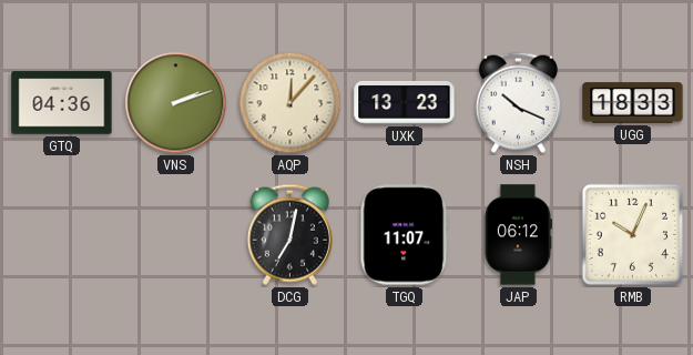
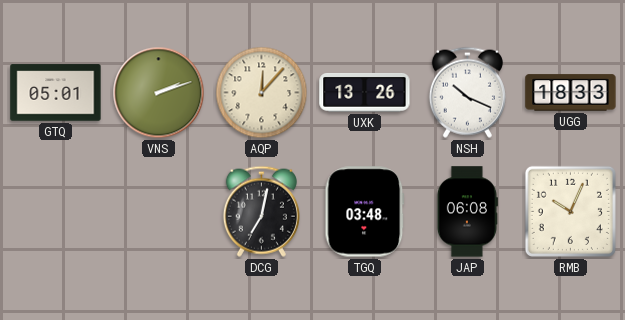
GTQ: 04:36 -> 05:01 (56, 93)
UXK: 13:23 -> 13:26 (365, 93)
TGQ: 11:07 -> 03:48 (365, 212)
JAP: 06:12 -> 06:08 (467, 212)
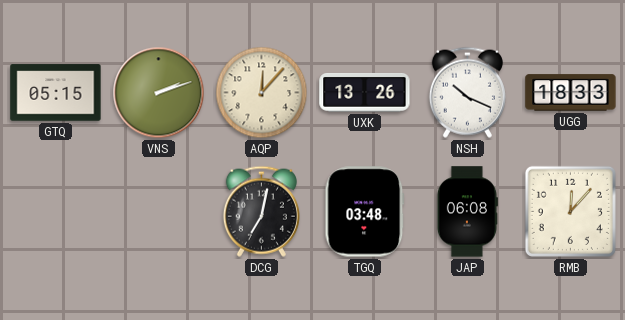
GTQ: 05:01 -> 05:15 (56, 93)
RMB: 10:04 -> 12:07 (570, 211)
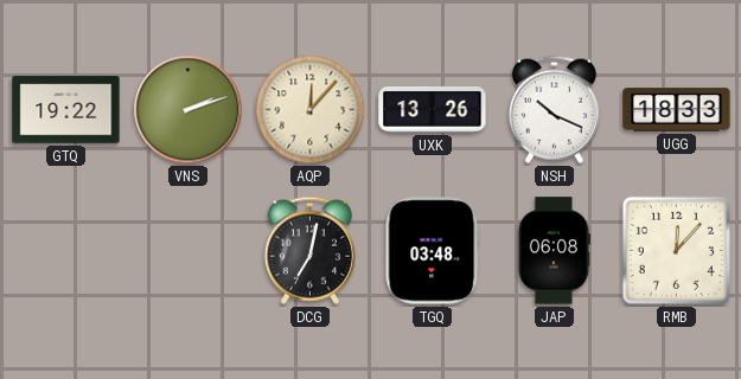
GTQ: 05:15 -> 19:22 (66, 110)
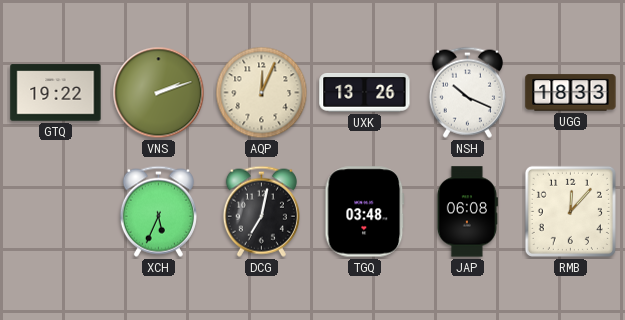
AQP: 12:07 -> 12:04 (262, 93)
XCH: none -> 5:34 (158, 211)
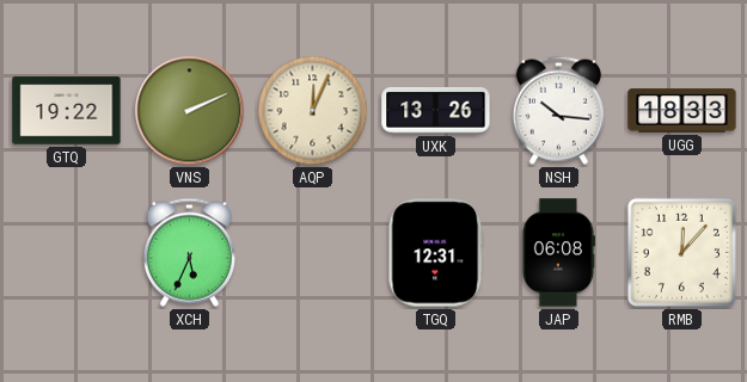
VNS: 2:12 -> 2:11 (190, 111)
NSH: 10:19 -> 10:16 (558, 110)
DCG: 7:02 -> none (261, 211)
TGQ: 03:48 -> 12:31 (436, 253)
